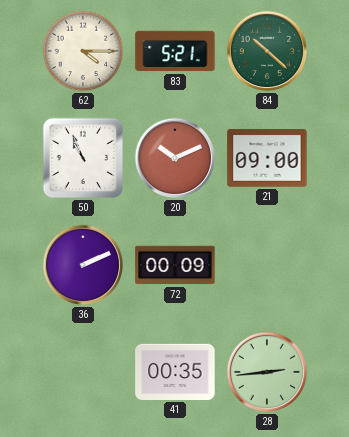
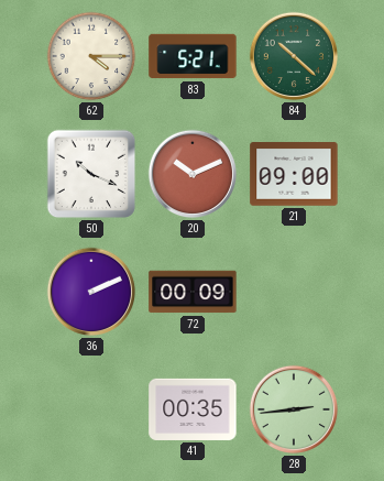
50: 10:56 -> 10:19 (91, 174)
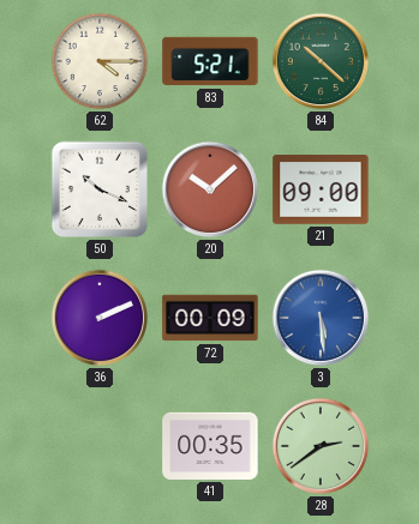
20: 10:11 -> 10:08 (210, 189)
3: none -> 5:29 (321, 318)
28: 2:44 -> 2:39 (321, 446)
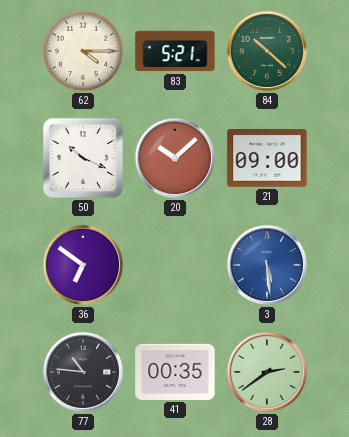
36: 2:11 -> 6:51 (83, 265)
72: 00:09 -> none (210, 318)
77: none -> 10:46 (83, 372)
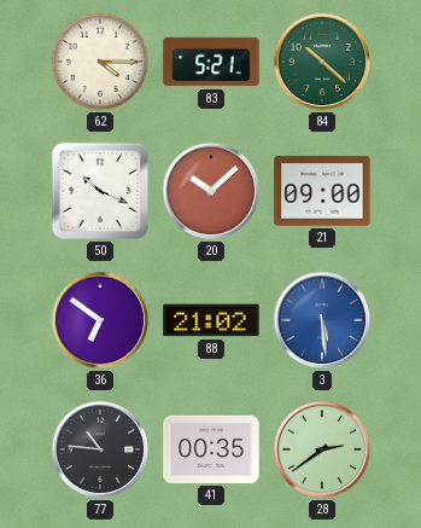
88: none -> 21:02 (211, 320)
